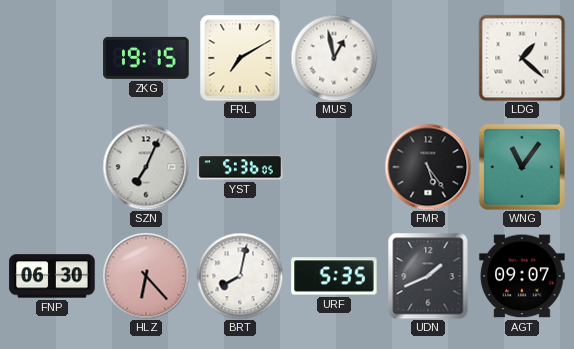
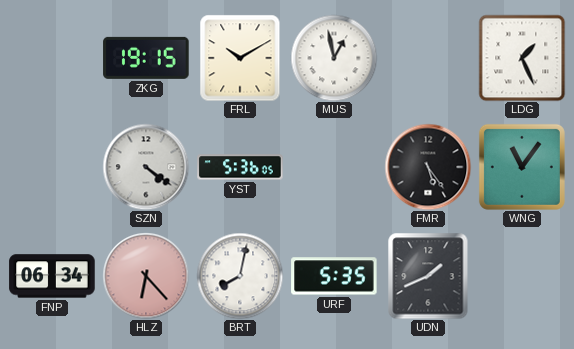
FRL: 7:10 -> 10:10 (240, 58)
LDG: 1:22 -> 1:26 (522, 58)
SZN: 7:04 -> 4:21 (146, 167)
FNP: 06:30 -> 06:34 (52, 276)
AGT: 09:07 -> none (522, 276)
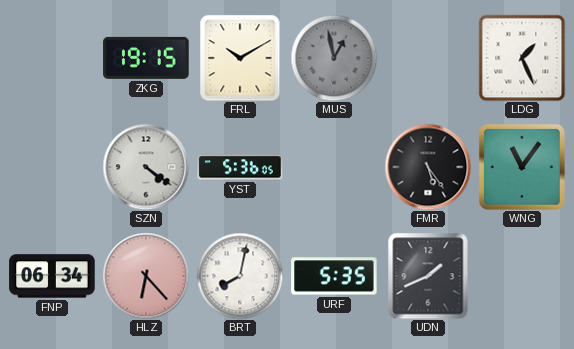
MUS dial: white -> grey (334, 58)
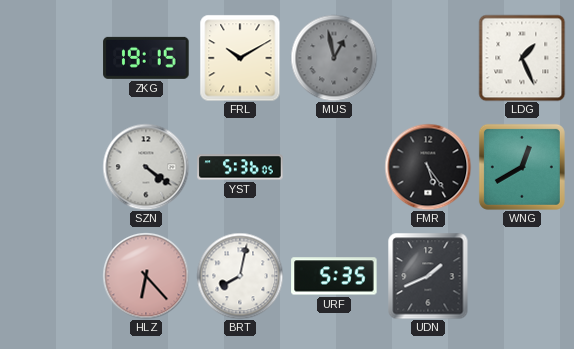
WNG: 11:06 -> 12:40 (522, 167)
FNP: 06:34 -> none (52, 276)
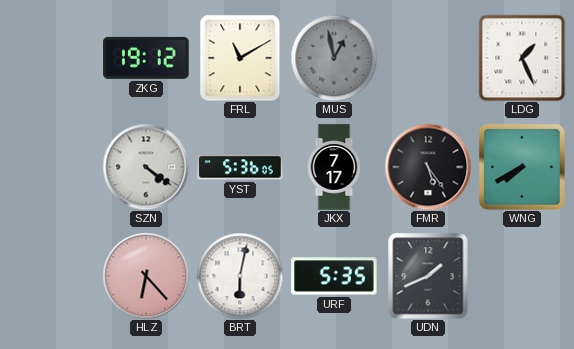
ZKG: 19:15 -> 19:12 (146, 58)
FRL: 10:10 -> 11:10 (240, 58)
JKX: none -> 7:17 (334, 167)
WNG: 12:40 -> 7:40 (522, 167)
BRT: 8:02 -> 6:02 (240, 276)
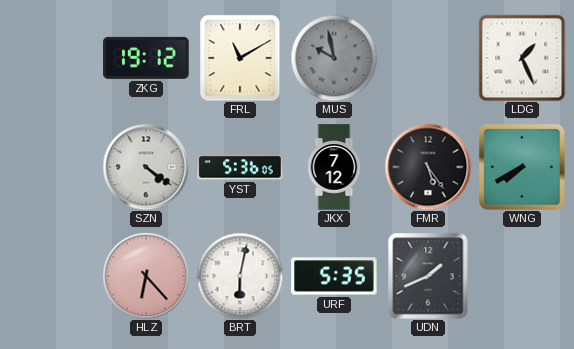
MUS: 12:58 -> 9:58 (334, 58)
JKX: 7:17 -> 7:12 (334, 167)
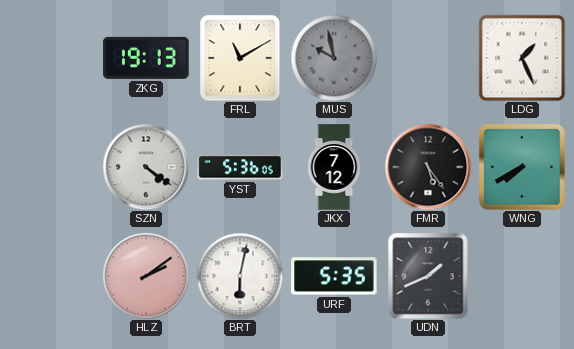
ZKG: 19:12 -> 19:13 (146, 58)
HLZ: 6:23 -> 2:09 (146, 276)
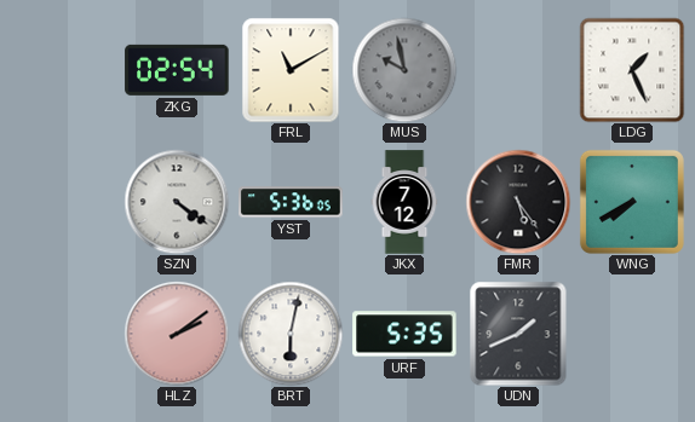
ZKG: 19:13 -> 02:54 (177, 70)
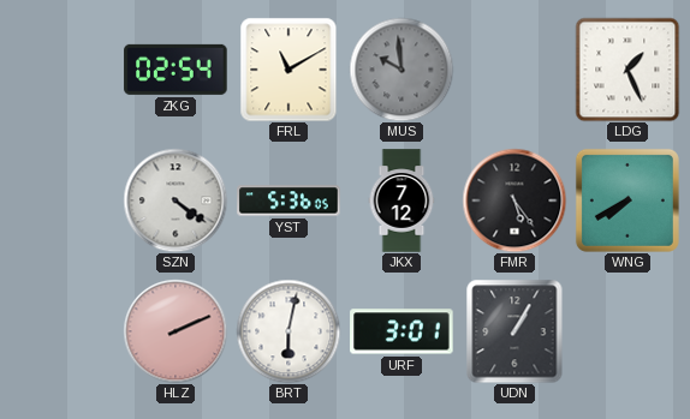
MUS: 9:58 -> 9:59 (401, 70)
HLZ: 2:09 -> 2:11 (176, 331)
URF: 5:35 -> 3:01 (401, 331)
UDN: 1:41 -> 1:05 (514, 331)
